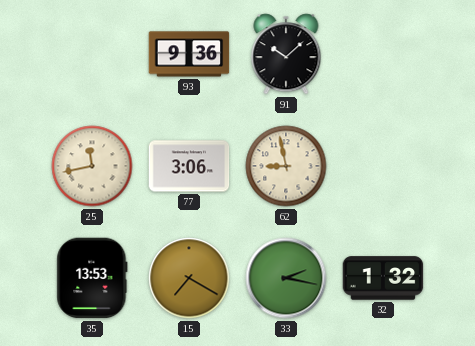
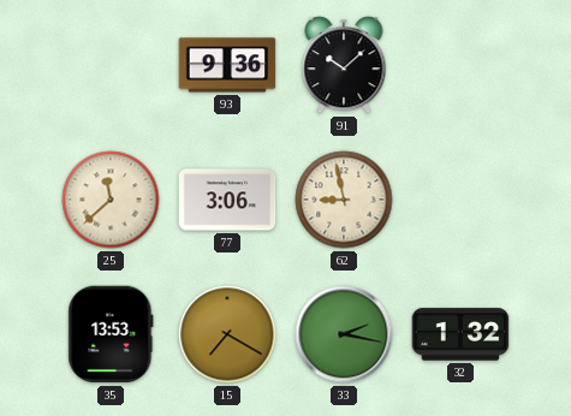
25: 11:43 -> 11:38 (111, 200)
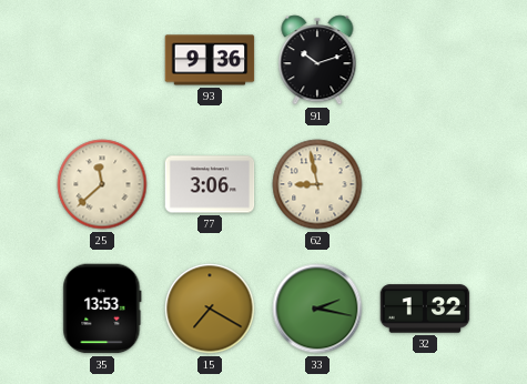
91: 10:08 -> 10:12 (317, 60)
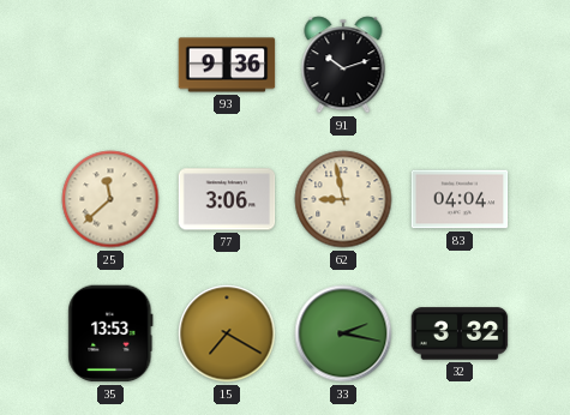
83: none -> 04:04 (460, 199)
32: 1:32 -> 3:32 (460, 333)
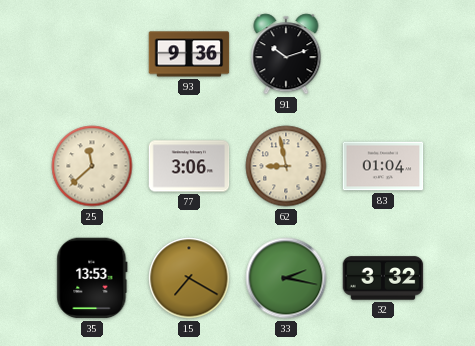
83: 04:04 -> 01:04 (383, 166)
